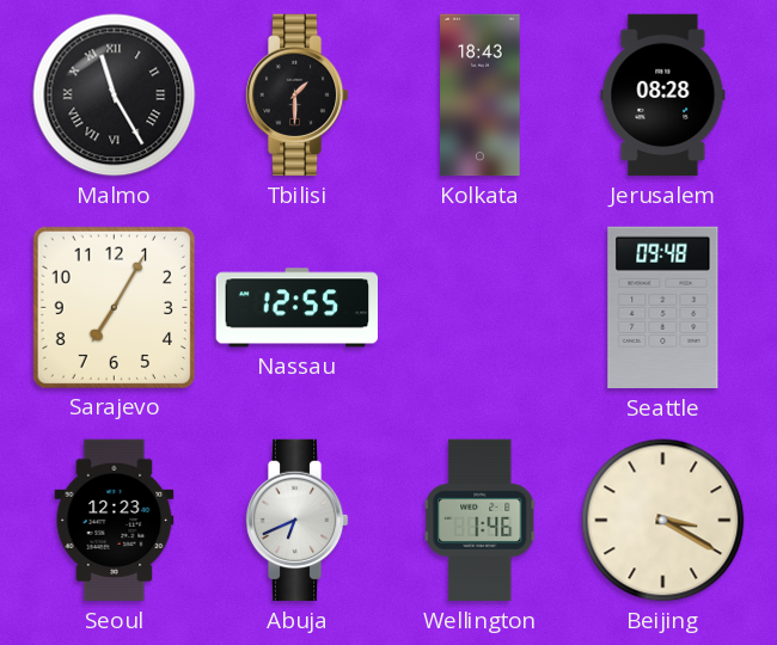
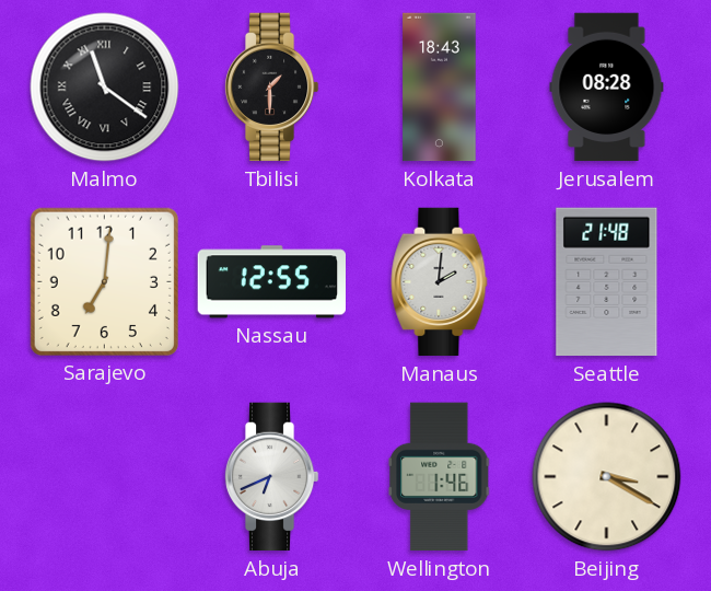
Malmo: 11:25 -> 11:21 (105, 88)
Sarajevo: 7:05 -> 7:01 (104, 281)
Manaus: none -> 2:01 (440, 282)
Seattle: 09:48 -> 21:48 (607, 282)
Seoul: 12:23 -> none (115, 521)
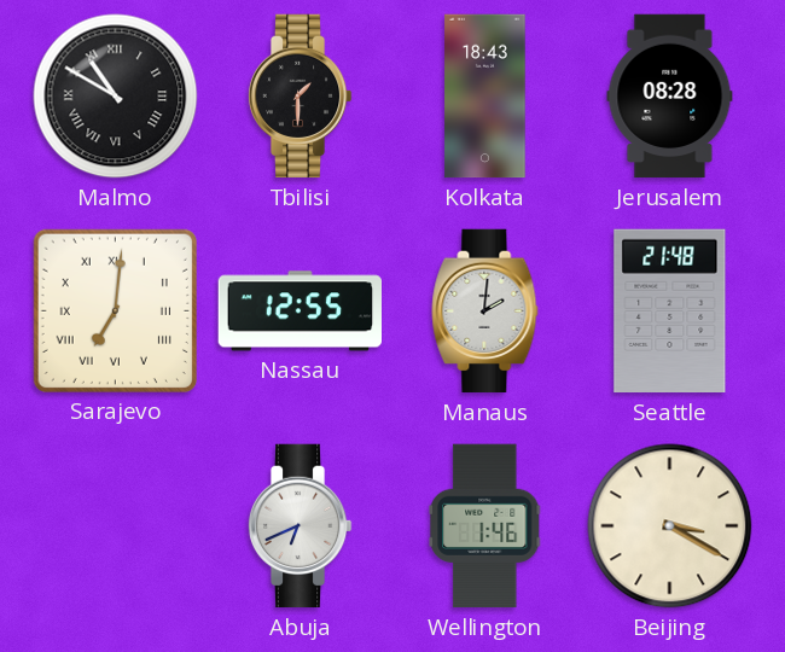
Malmo: 11:21 -> 10:50 (116, 97)
Sarajevo numerals: Arabic -> Roman (115, 310)
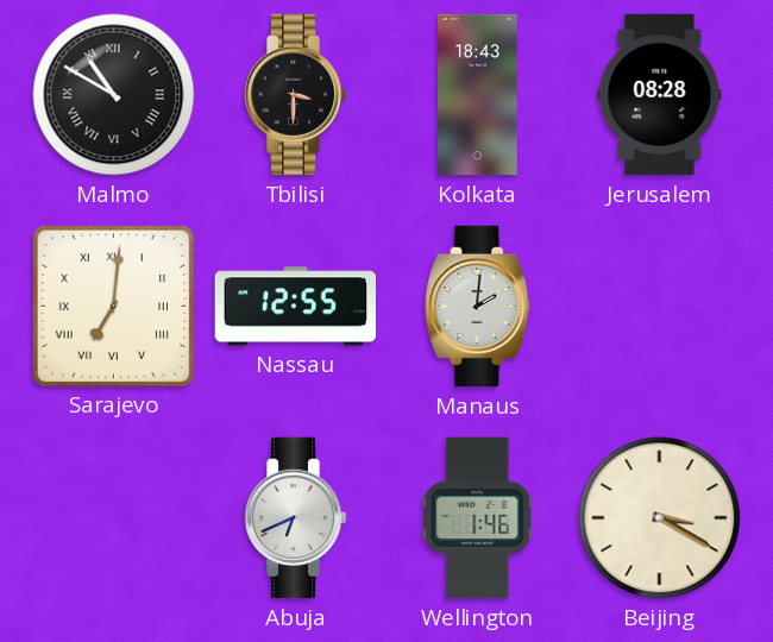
Tbilisi: 1:30 -> 3:30 (295, 95)
Seattle: 21:48 -> none (670, 312)
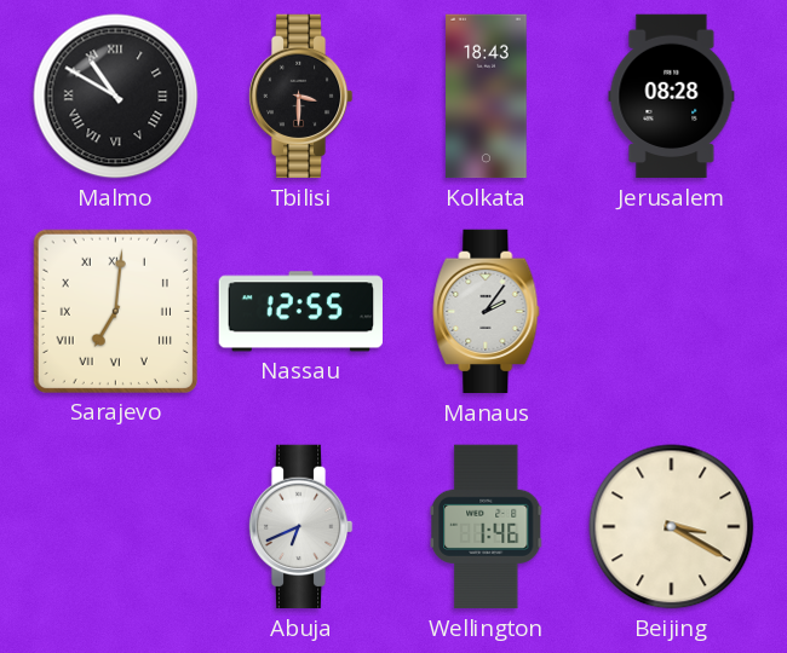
Manaus: 2:01 -> 2:06 (487, 312)
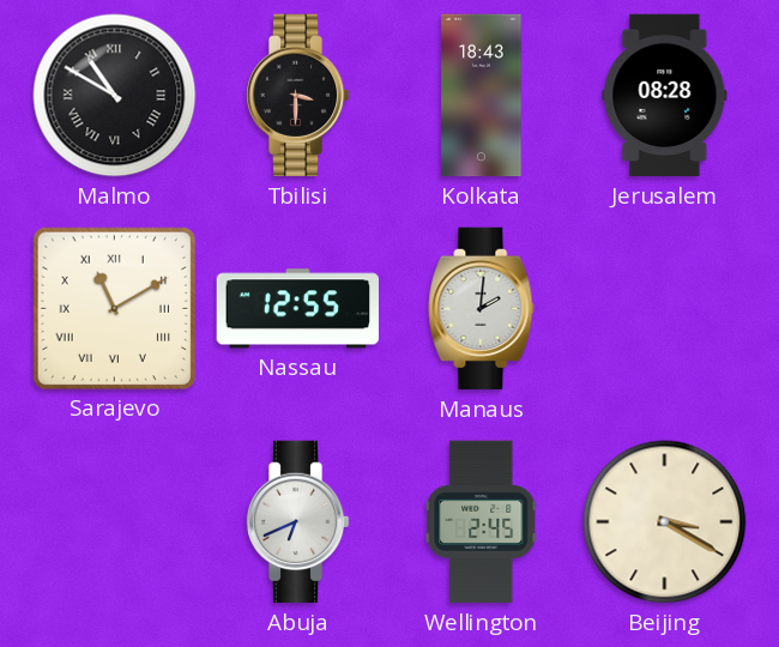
Sarajevo: 7:01 -> 11:10 (114, 308)
Manaus: 2:06 -> 2:01 (482, 309)
Wellington: 1:46 -> 2:45 (482, 522)
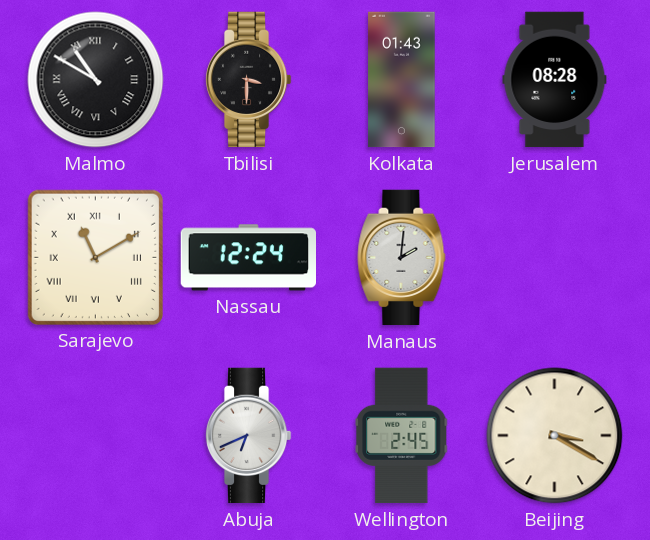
Kolkata: 18:43 -> 01:43 (402, 80)
Nassau: 12:55 -> 12:24 (249, 258)
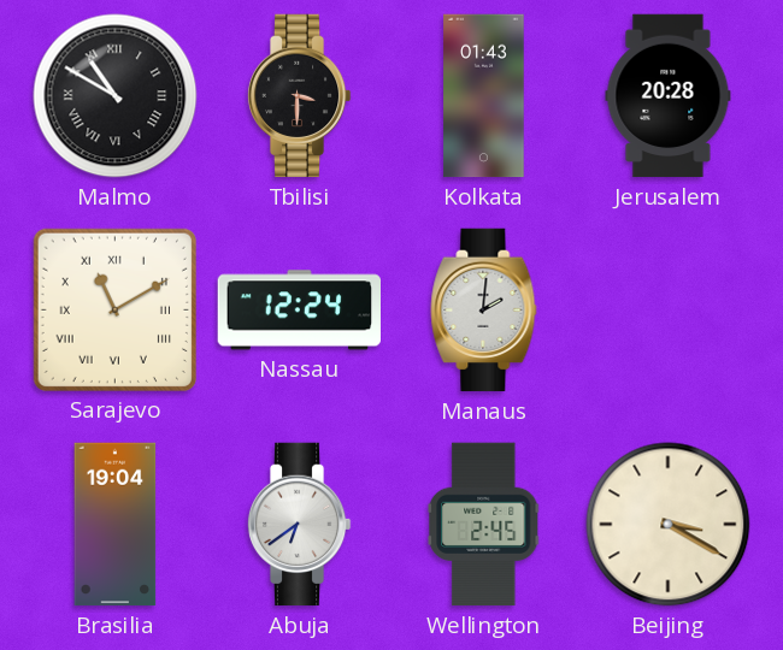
Jerusalem: 08:28 -> 20:28 (669, 96)
Brasilia: none -> 19:04 (116, 525)
Abuja: 6:41 -> 6:39 (299, 525)
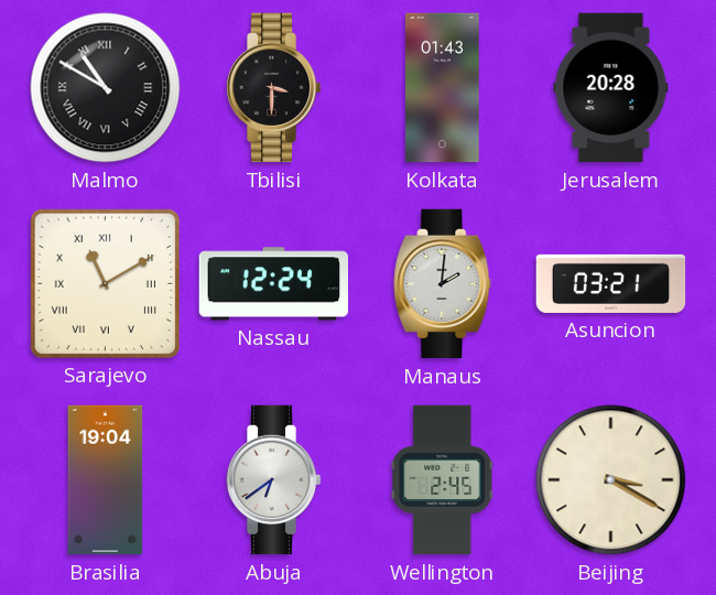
Asuncion: none -> 03:21 (611, 283)
